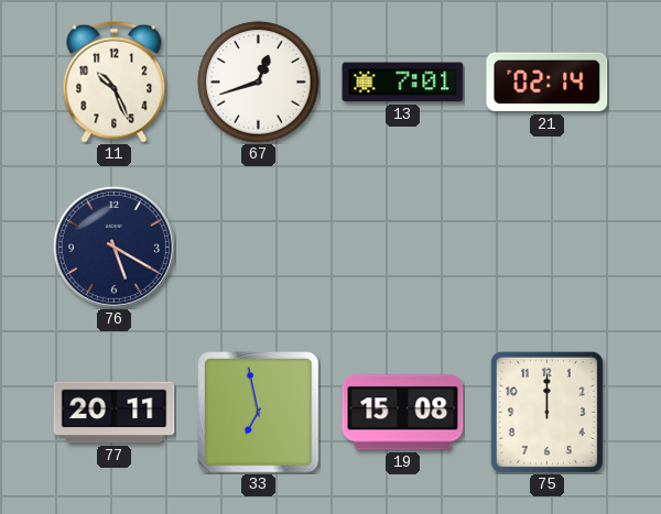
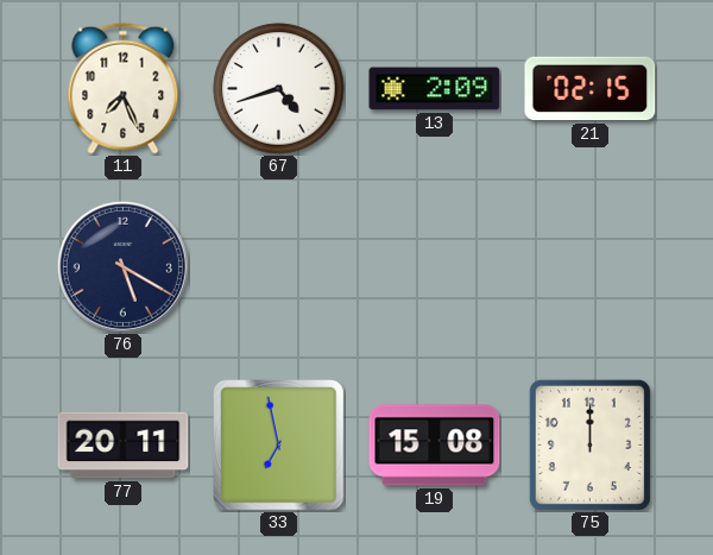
11: 10:26 -> 7:26 (124, 88)
67: 12:42 -> 4:42 (279, 89)
13: 7:01 -> 2:09 (435, 89)
21: 02:14 -> 02:15 (591, 89)
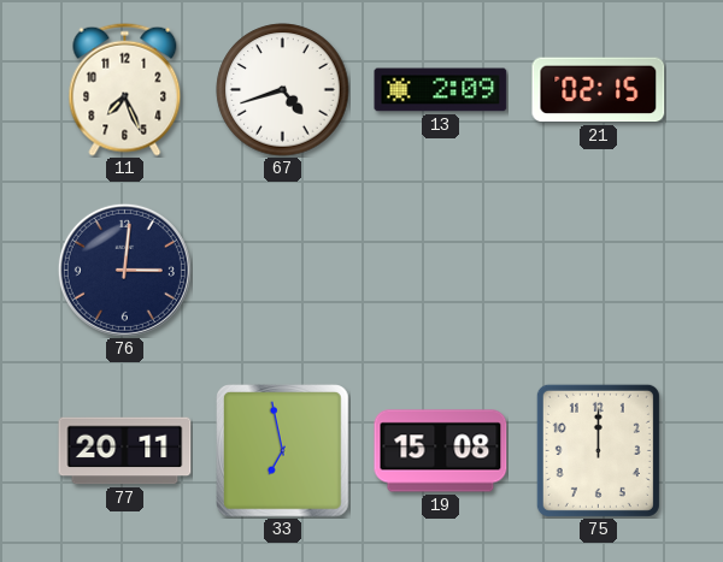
76: 5:20 -> 3:01 (124, 270)
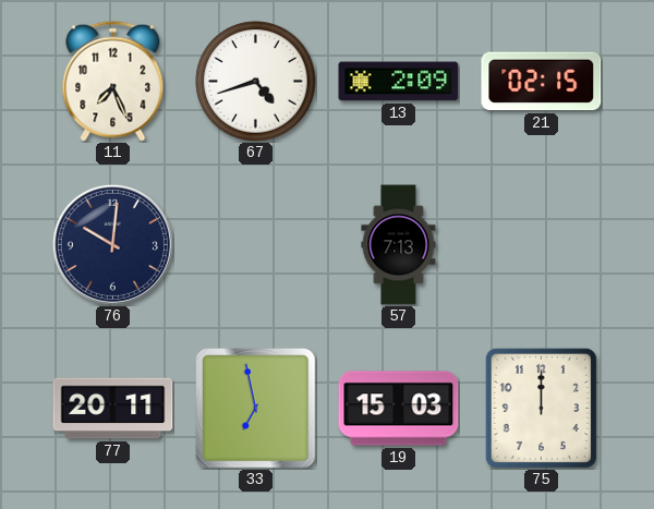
76: 3:01 -> 10:01 (112, 244)
57: none -> 7:13 (399, 245)
19: 15:08 -> 15:03 (399, 409)
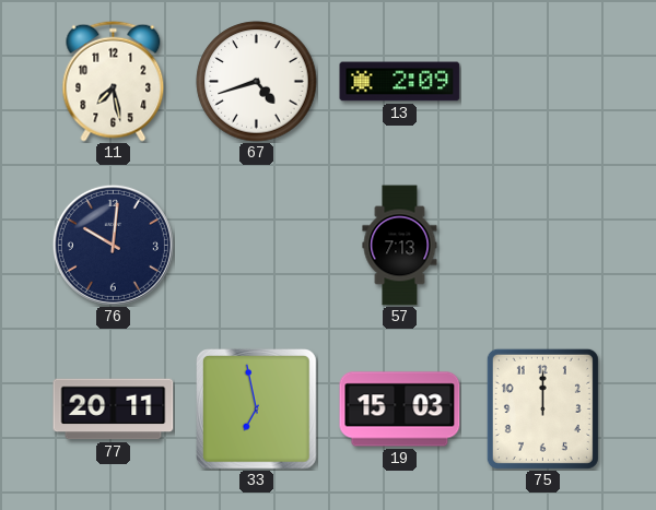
11: 7:26 -> 7:28 (114, 81)
21: 02:15 -> none (542, 82)
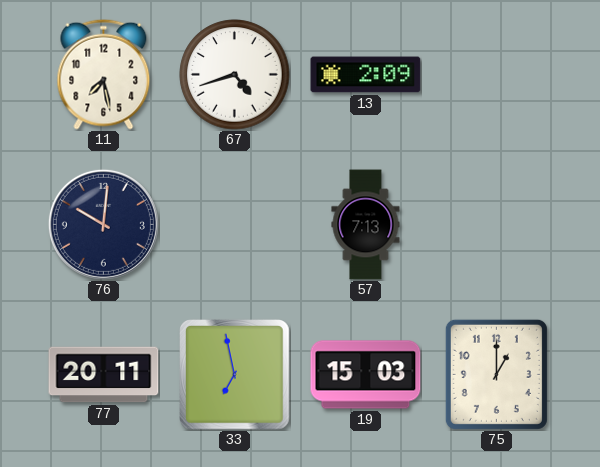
75: 12:00 -> 1:00 (496, 374)
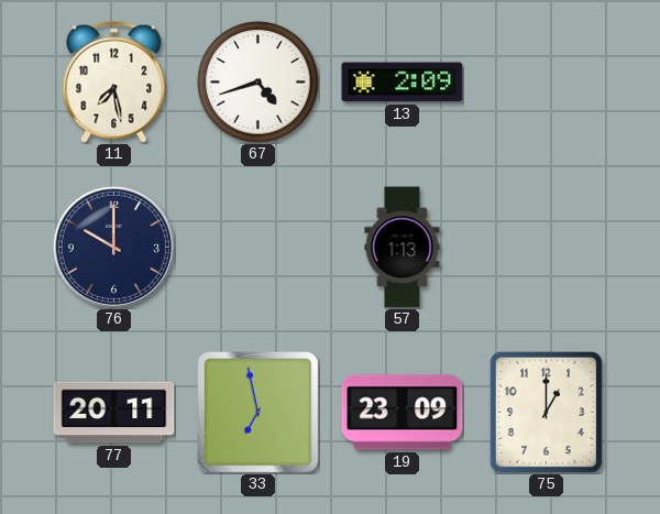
76: 10:01 -> 10:00 (113, 247)
57: 7:13 -> 1:13 (403, 248)
19: 15:03 -> 23:09 (403, 413)
